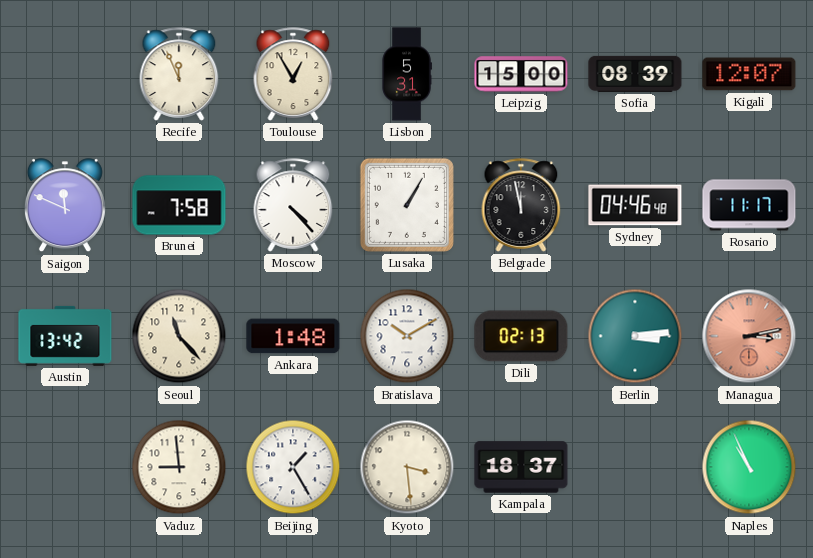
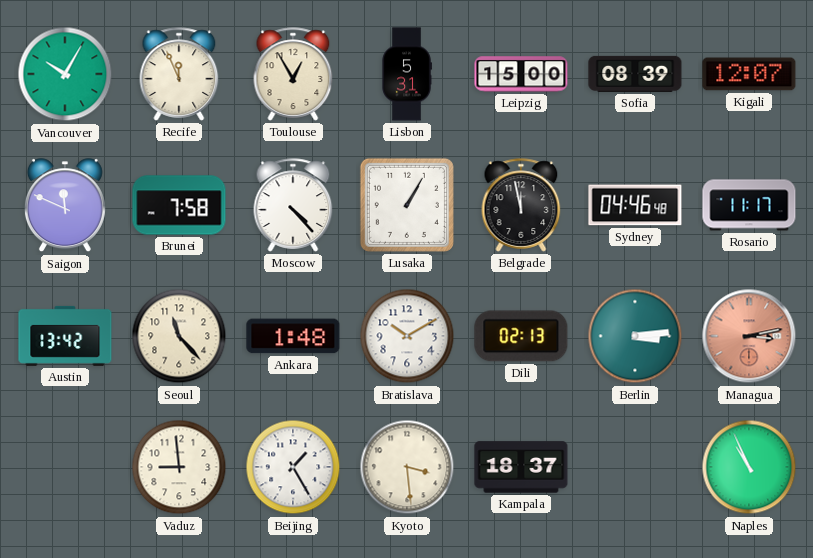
Vancouver: none -> 10:05 (65, 74)
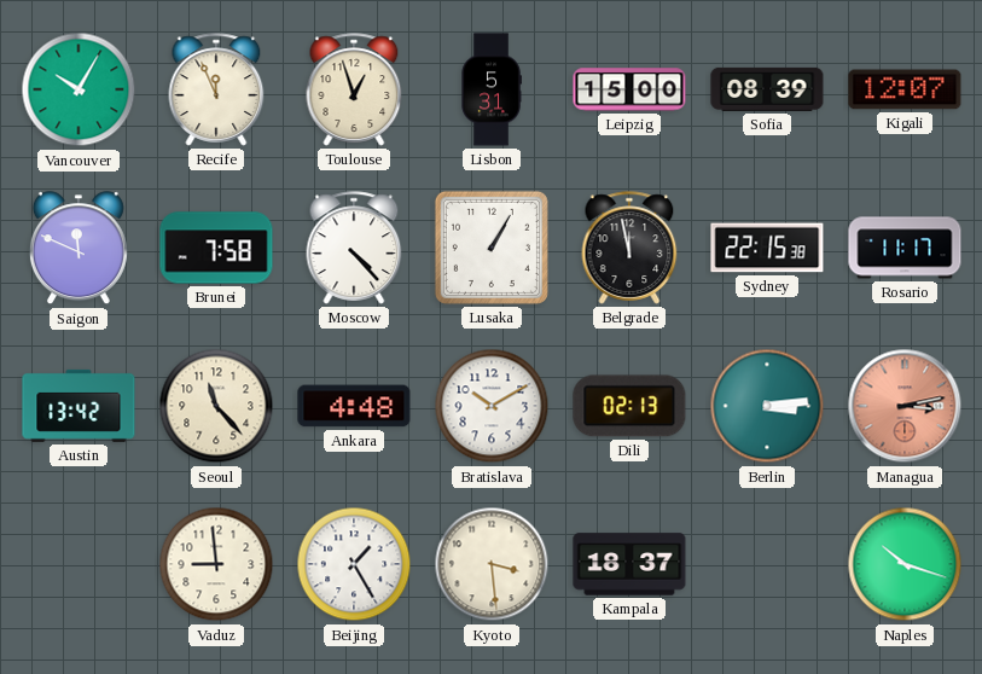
Toulouse: 12:55 -> 12:57 (354, 89)
Sydney: 04:46 -> 22:15 (767, 248)
Ankara: 1:48 -> 4:48 (354, 406)
Naples: 10:56 -> 10:18 (905, 564)
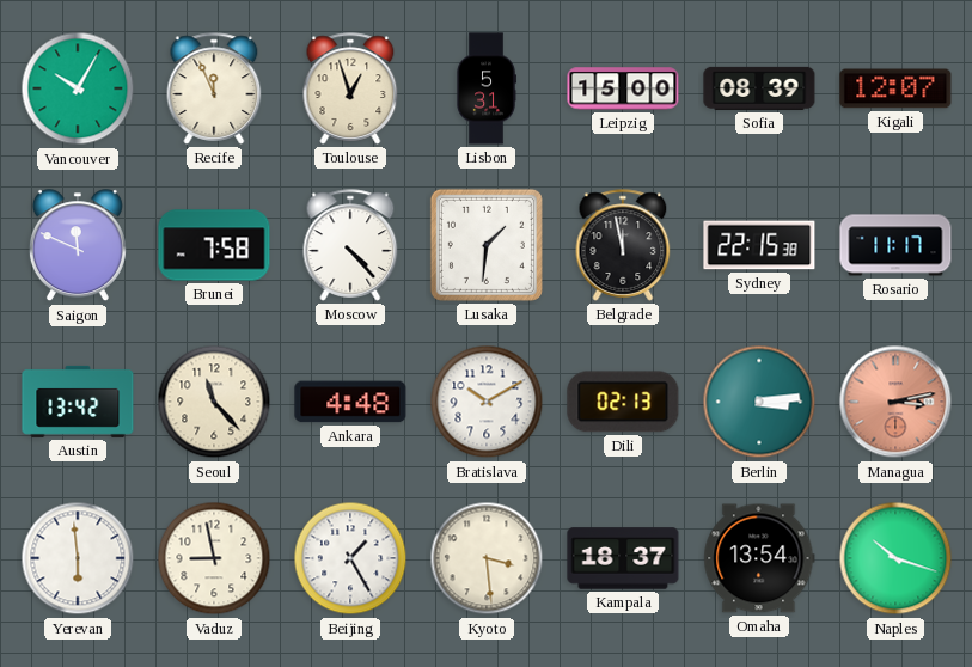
Lusaka: 1:05 -> 1:31 (487, 245)
Yerevan: none -> 5:59 (78, 558)
Vaduz: 8:59 -> 8:58 (214, 558)
Omaha: none -> 13:54 (759, 558)
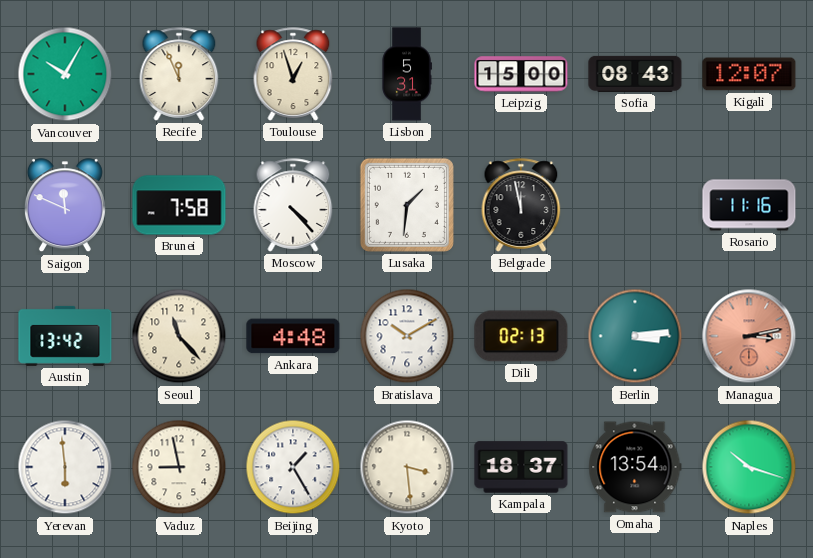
Sofia: 08:39 -> 08:43 (635, 74)
Sydney: 22:15 -> none (759, 245)
Rosario: 11:17 -> 11:16 (749, 205)
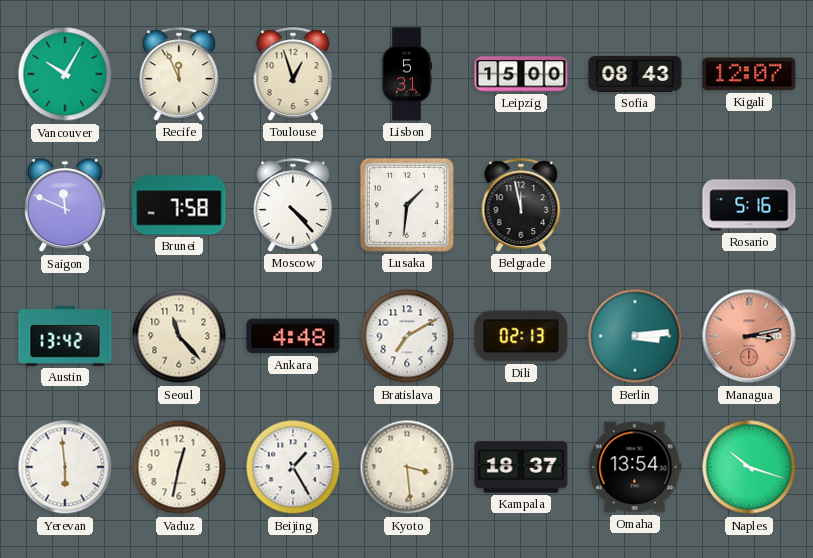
Rosario: 11:16 -> 5:16 (749, 205)
Bratislava: 10:10 -> 7:10 (407, 336)
Vaduz: 8:58 -> 12:32 (179, 467)
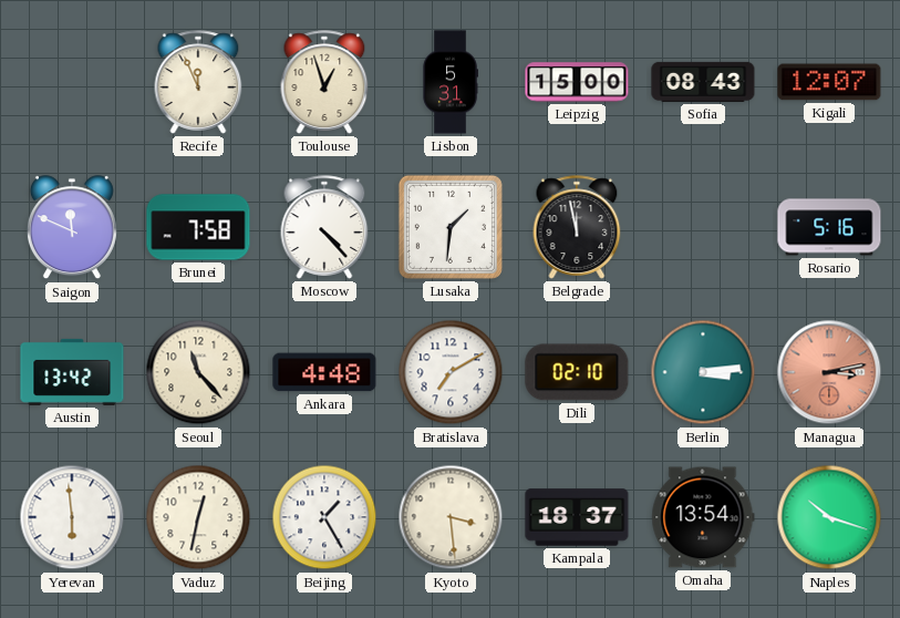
Vancouver: 10:05 -> none (65, 74)
Dili: 02:13 -> 02:10 (577, 372)
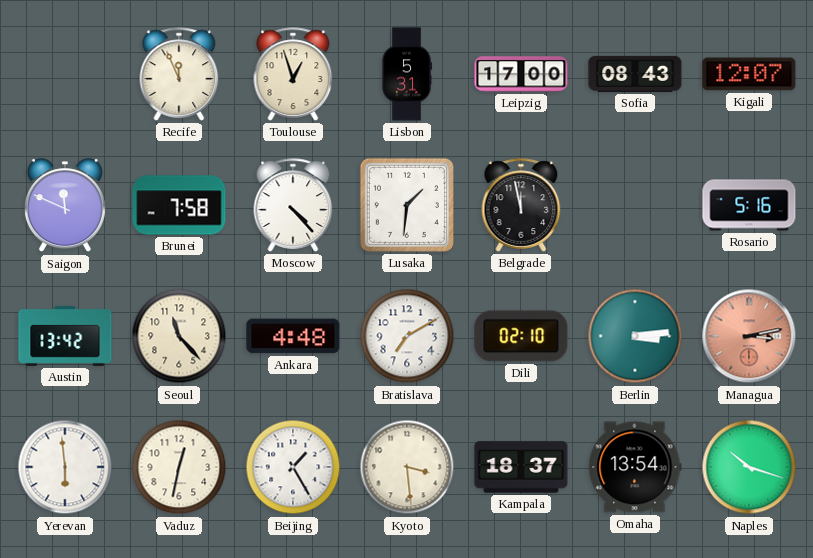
Leipzig: 15:00 -> 17:00 (521, 74)
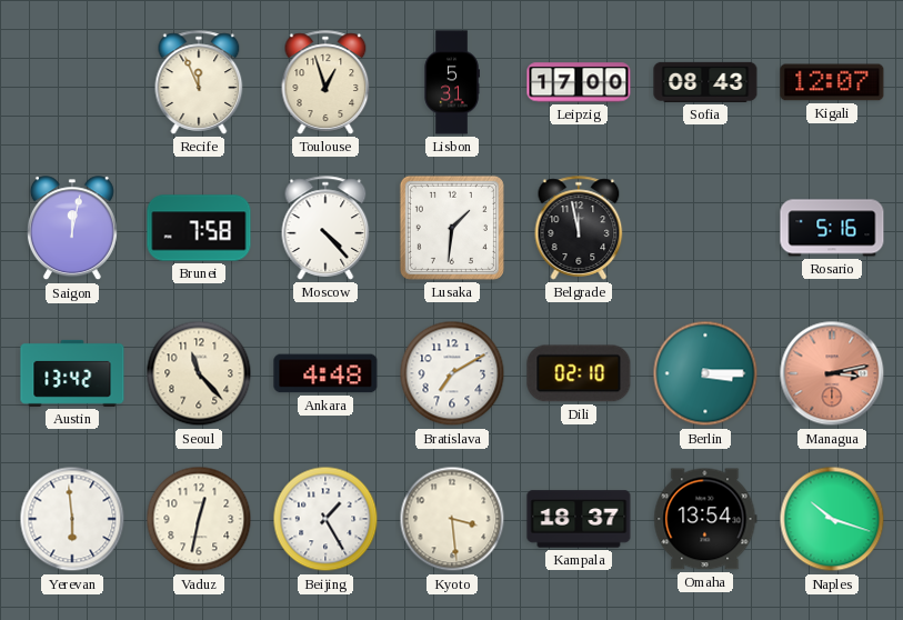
Saigon: 11:49 -> 12:02 (72, 229)
Berlin: 3:14 -> 3:15 (705, 373)
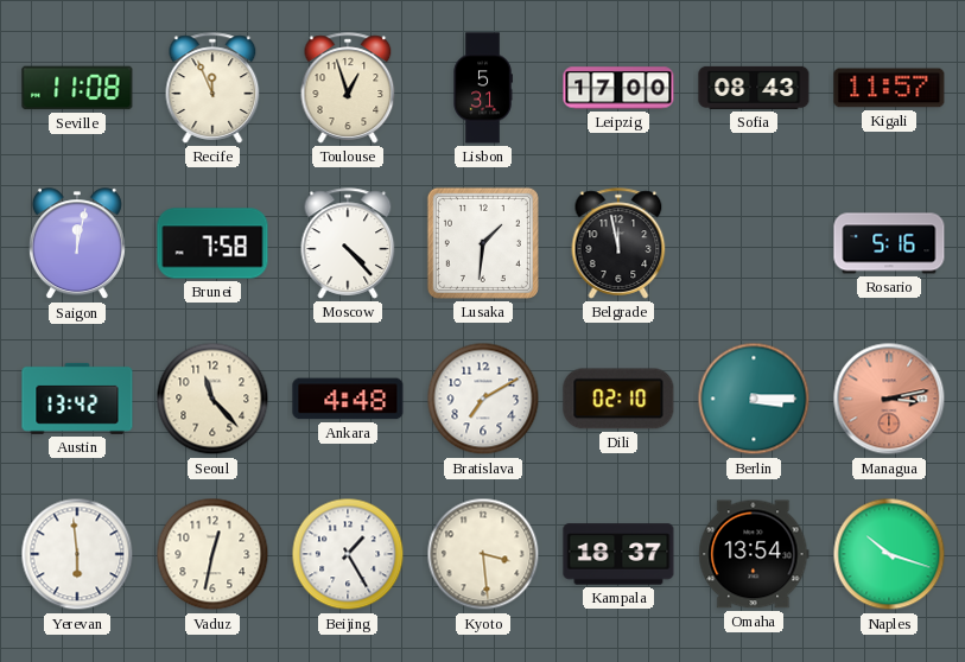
Seville: none -> 11:08 (77, 88)
Kigali: 12:07 -> 11:57 (889, 88)
